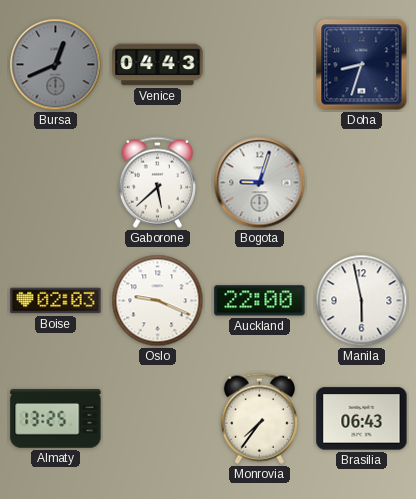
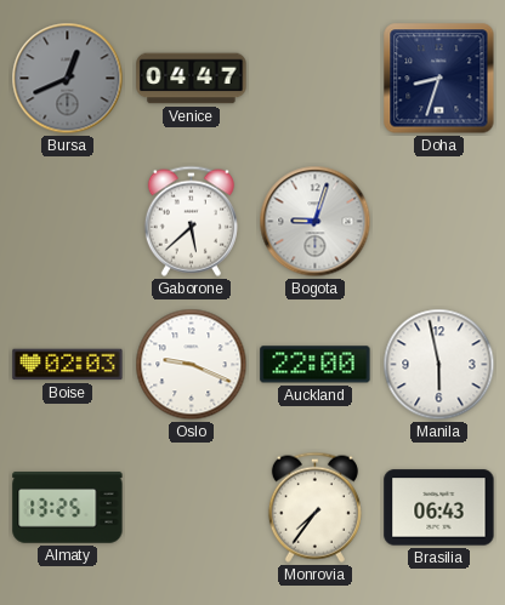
Venice: 04:43 -> 04:47 (192, 79)
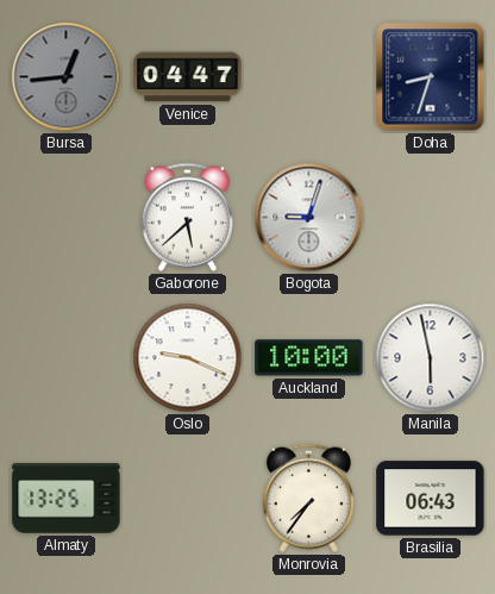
Bursa: 12:41 -> 12:44 (67, 77)
Boise: 02:03 -> none (68, 365)
Auckland: 22:00 -> 10:00 (309, 358)
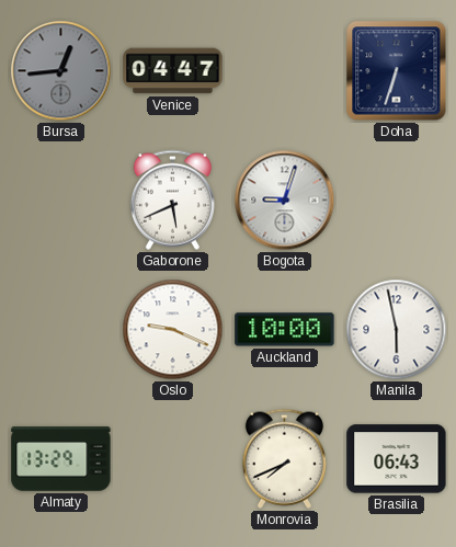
Doha: 8:33 -> 6:33 (397, 71)
Gaborone: 5:38 -> 5:41 (172, 200)
Almaty: 13:25 -> 13:29 (61, 459)
Monrovia: 7:36 -> 7:41 (284, 458)
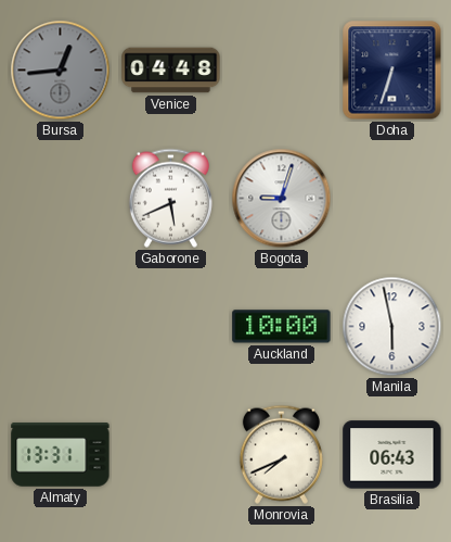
Venice: 04:47 -> 04:48 (171, 71)
Oslo: 9:19 -> none (173, 330)
Almaty: 13:29 -> 13:31 (61, 455)
